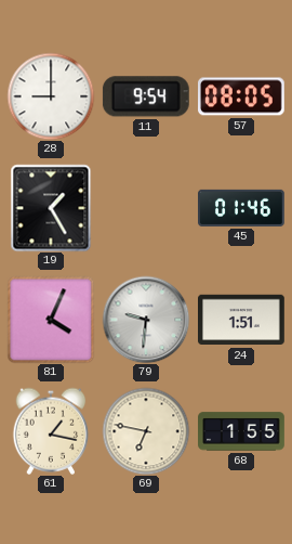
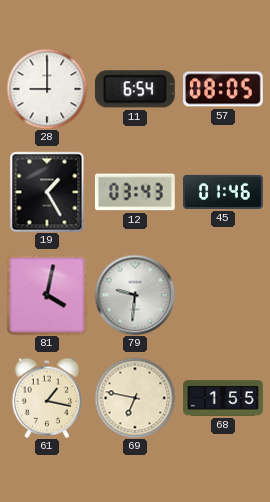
11: 9:54 -> 6:54 (135, 89)
12: none -> 03:43 (135, 192)
81: 4:04 -> 4:02 (47, 295)
24: 1:51 -> none (241, 320)
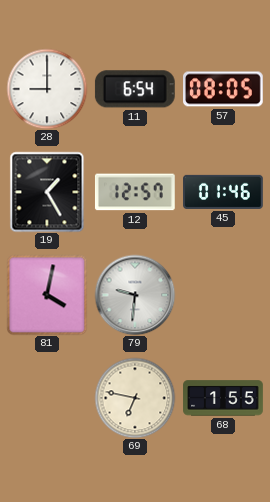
12: 03:43 -> 12:57 (135, 192)
61: 1:17 -> none (47, 398)
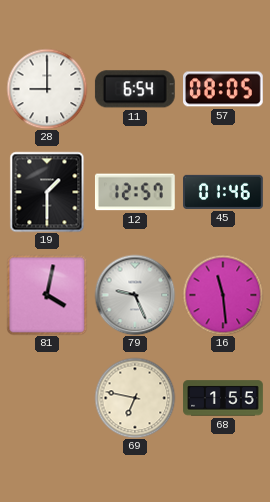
19: 1:25 -> 1:30 (47, 192)
79: 9:31 -> 9:26 (135, 295)
16: none -> 11:29 (223, 295)
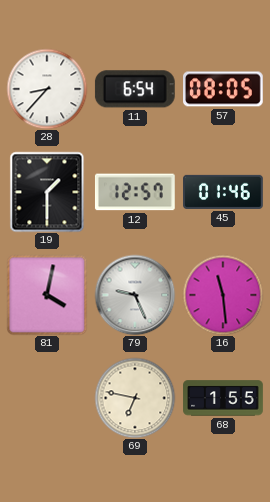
28: 9:00 -> 8:37 (47, 89)
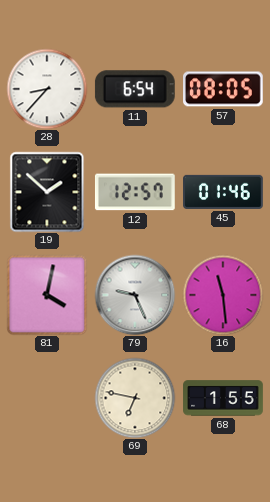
19: 1:30 -> 1:52 (47, 192)
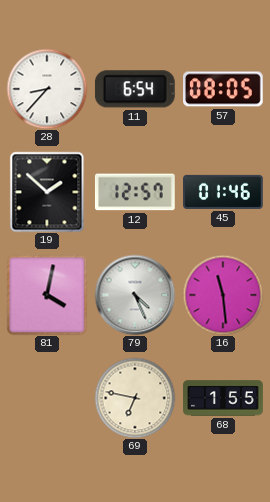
79: 9:26 -> 4:26 (135, 295)
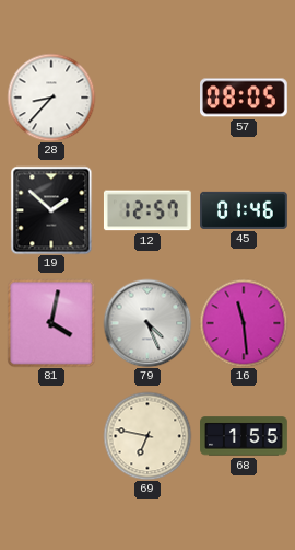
11: 6:54 -> none (135, 89)
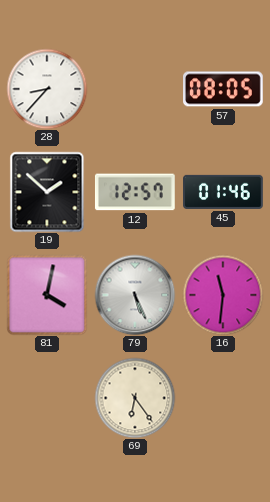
79: 4:26 -> 5:26 (135, 295)
16: 11:29 -> 11:31 (223, 295)
69: 6:47 -> 6:24 (135, 398)
68: 1:55 -> none (244, 436)
